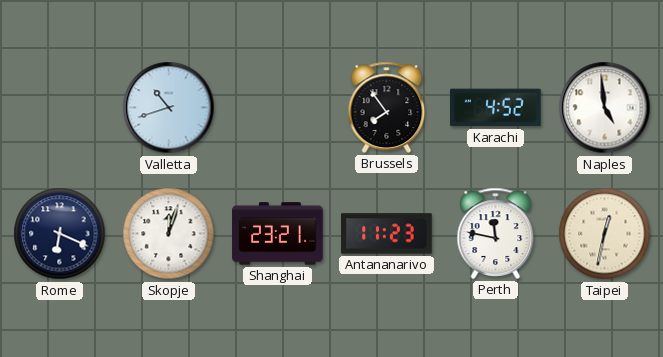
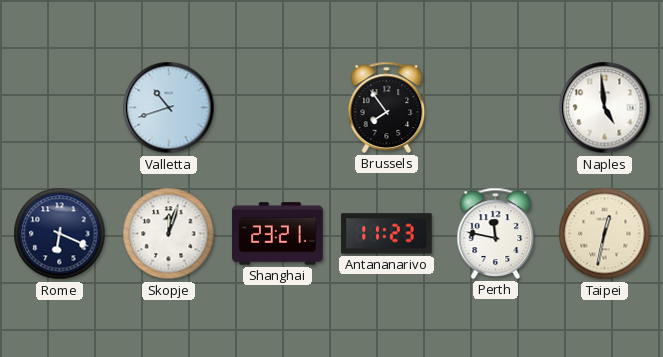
Karachi: 4:52 -> none (496, 108)
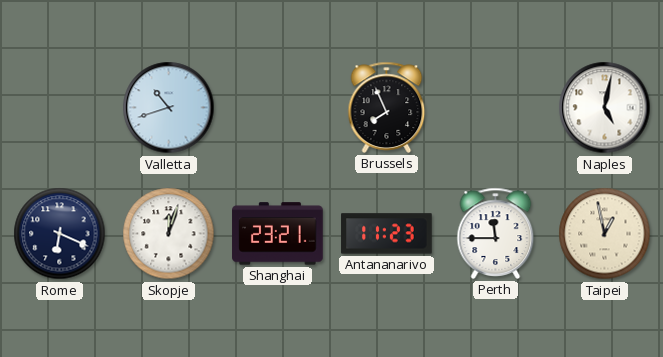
Brussels: 7:54 -> 7:56 (387, 107)
Naples: 4:59 -> 5:02 (605, 108)
Perth: 11:47 -> 11:45 (496, 233)
Taipei: 12:32 -> 12:58 (605, 234)
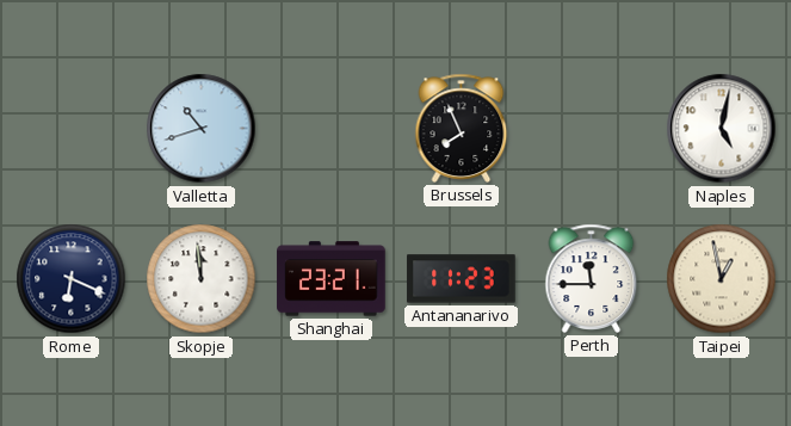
Skopje: 12:03 -> 11:59 (202, 279)
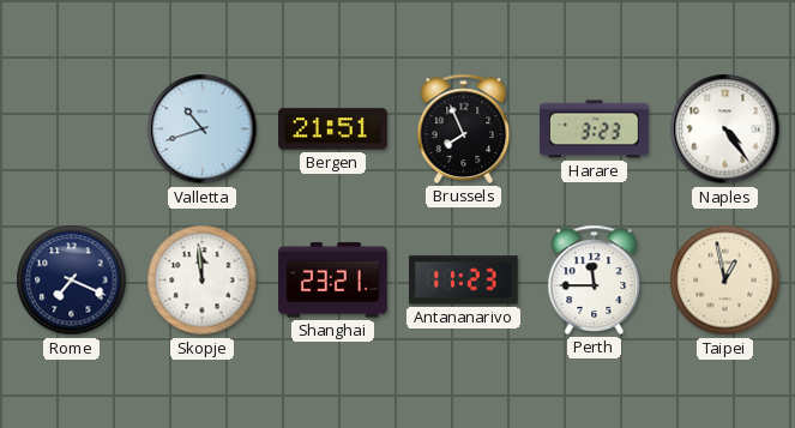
Bergen: none -> 21:51 (333, 129)
Harare: none -> 3:23 (595, 129)
Naples: 5:02 -> 4:24 (725, 129)
Rome: 6:19 -> 7:19 (72, 281)
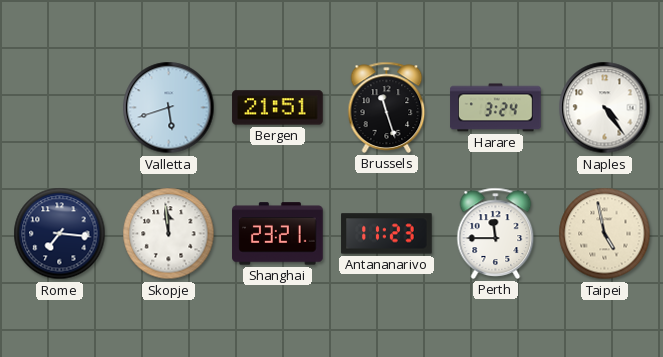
Valletta: 10:42 -> 5:42 (169, 108)
Brussels: 7:56 -> 11:27 (387, 107)
Harare: 3:23 -> 3:24 (496, 108)
Rome: 7:19 -> 7:16 (60, 234)
Taipei: 12:58 -> 4:58 (605, 234)
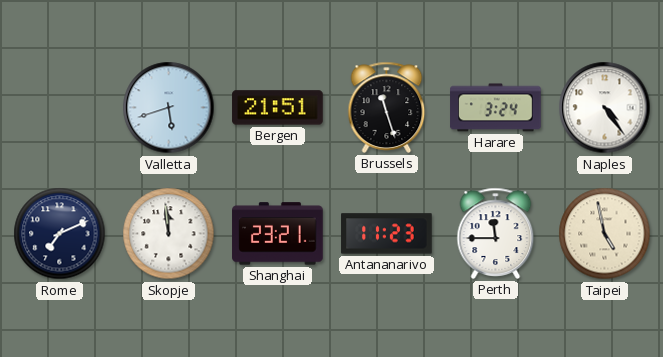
Rome: 7:16 -> 7:11 (60, 234)
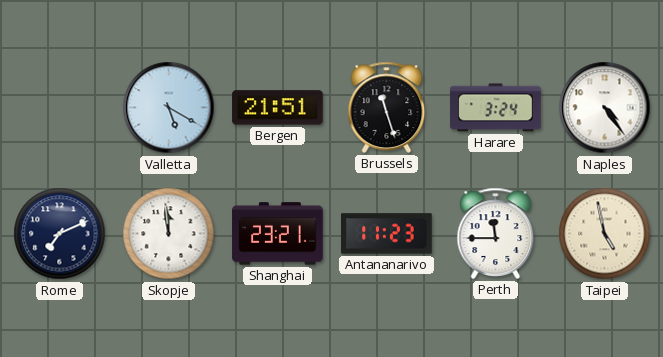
Valletta: 5:42 -> 5:20 (169, 108)
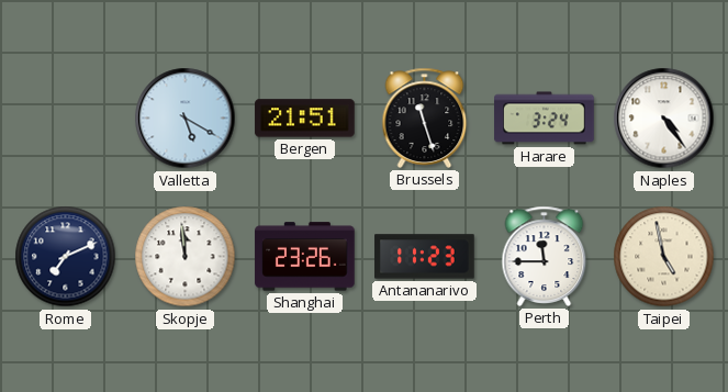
Shanghai: 23:21 -> 23:26 (305, 257)
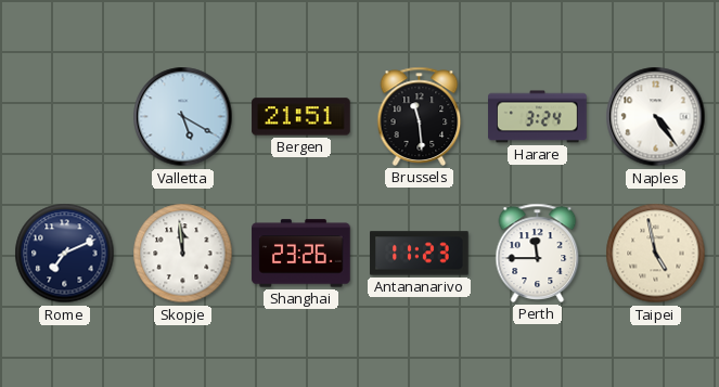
Brussels: 11:27 -> 11:29 (420, 116)
